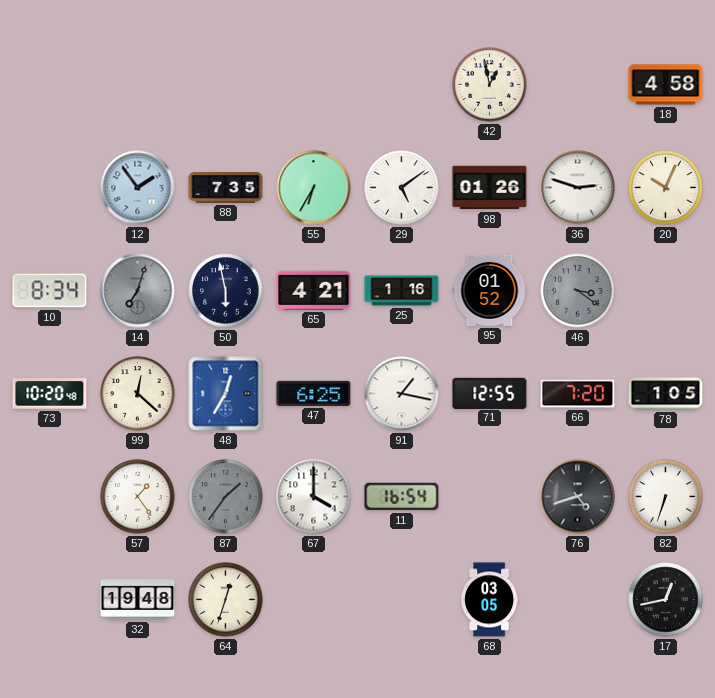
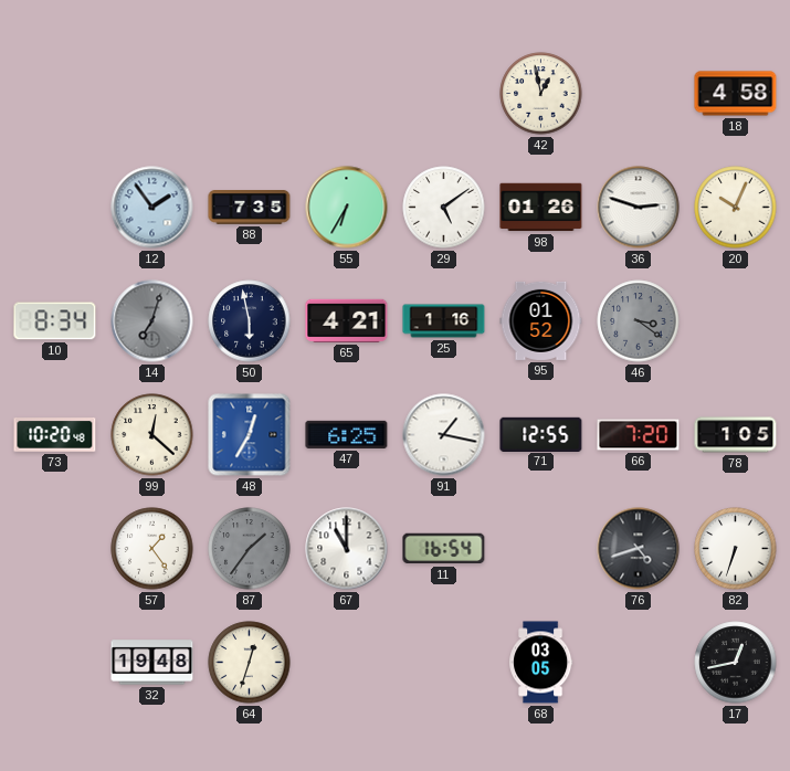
67: 4:00 -> 11:00 (347, 549)
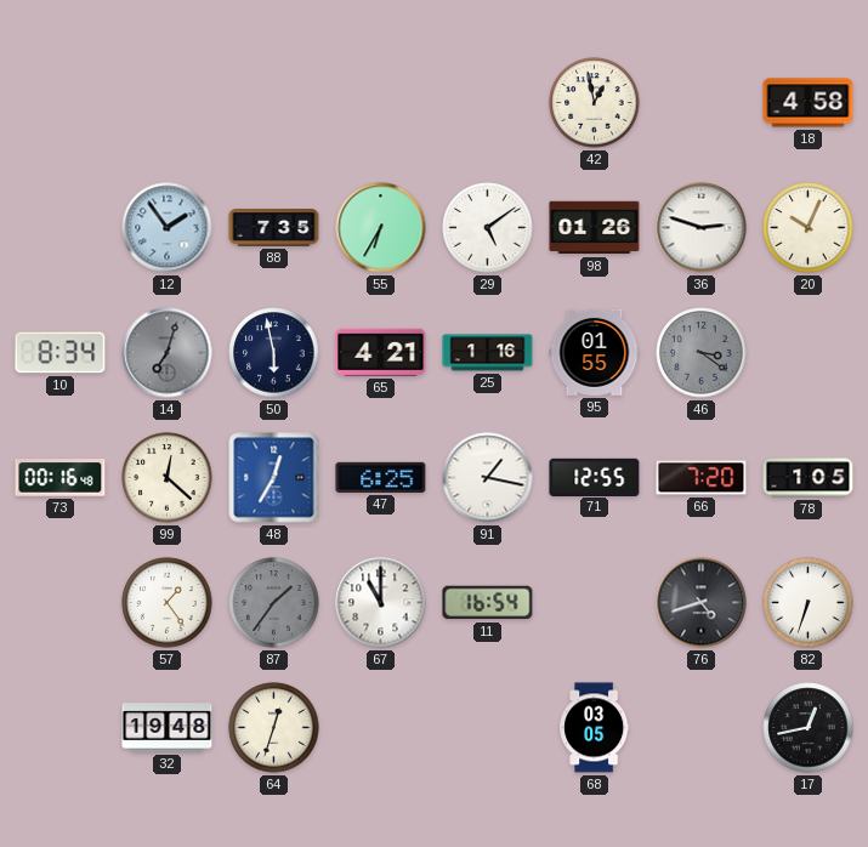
95: 01:52 -> 01:55 (595, 352)
73: 10:20 -> 00:16 (61, 478)
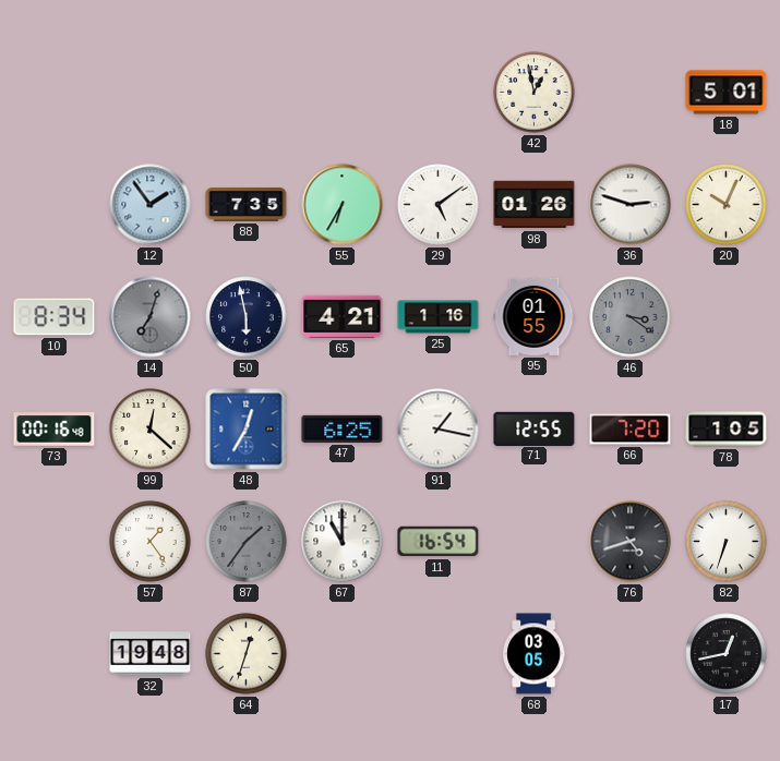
18: 4:58 -> 5:01 (727, 93)
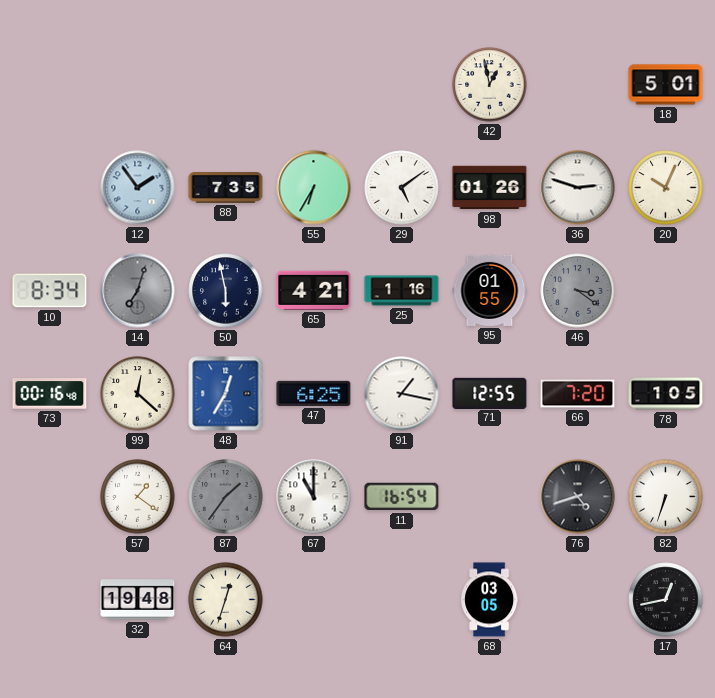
57: 1:24 -> 1:21 (138, 497)
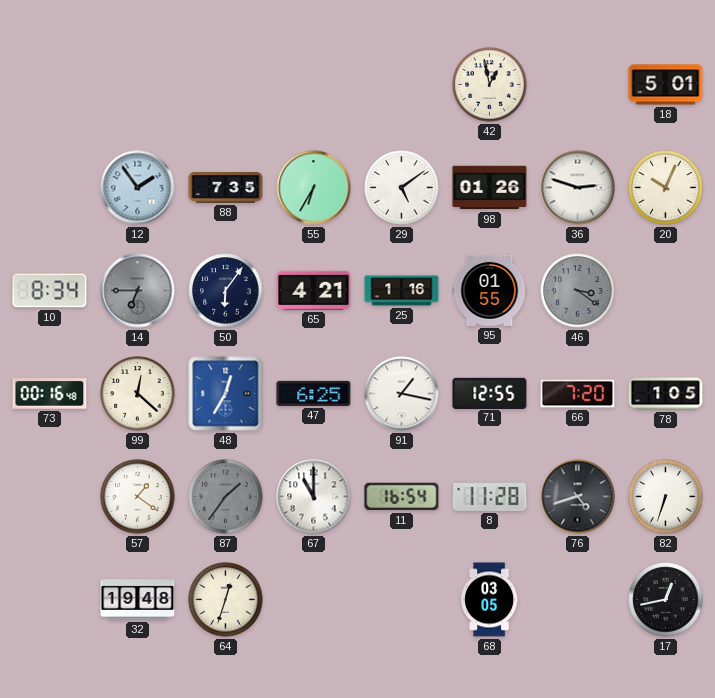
14: 7:03 -> 6:45 (138, 291)
50: 5:58 -> 6:06 (226, 291)
8: none -> 11:28 (490, 496)
